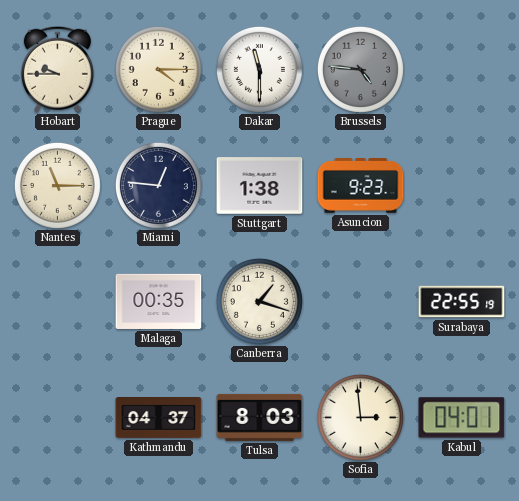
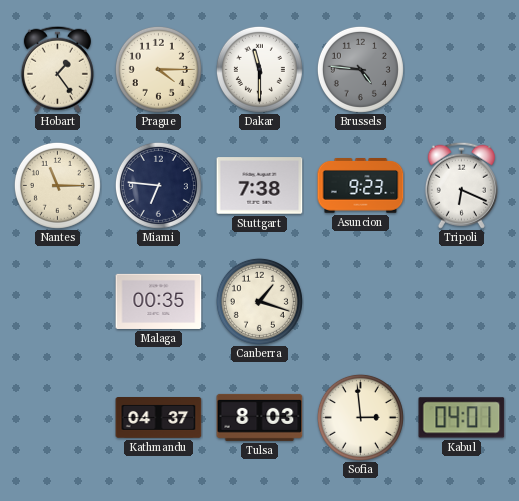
Hobart: 9:45 -> 1:24 (57, 69)
Miami: 12:46 -> 6:46 (158, 185)
Stuttgart: 1:38 -> 7:38 (260, 186)
Tripoli: none -> 6:19 (461, 185)
Surabaya: 22:55 -> none (462, 302)
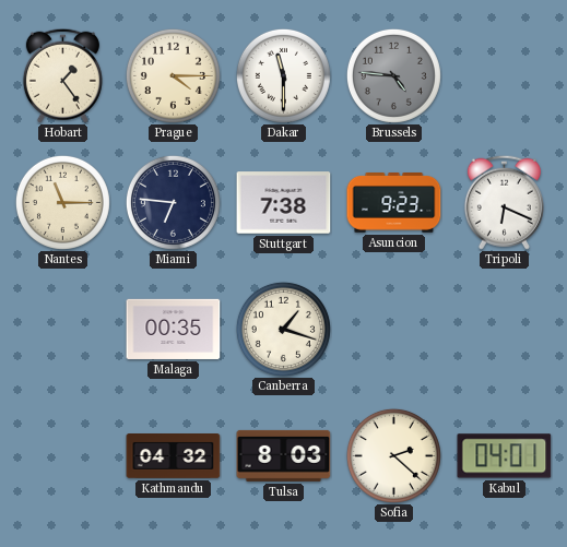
Kathmandu: 04:37 -> 04:32 (174, 456)
Sofia: 2:59 -> 2:22 (393, 455)
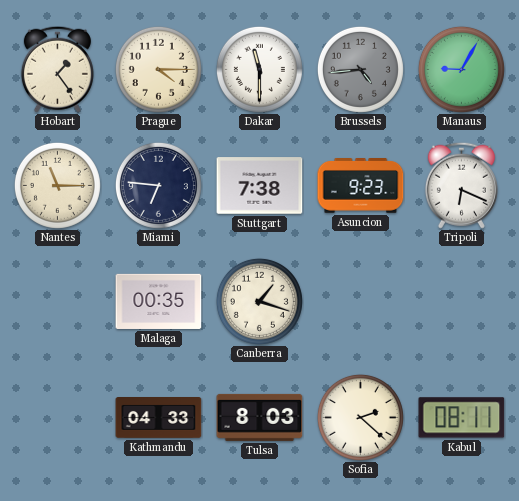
Brussels: 4:46 -> 4:44 (360, 69)
Manaus: none -> 9:05 (461, 69)
Kathmandu: 04:32 -> 04:33 (159, 418)
Kabul: 04:01 -> 08:11 (462, 418)
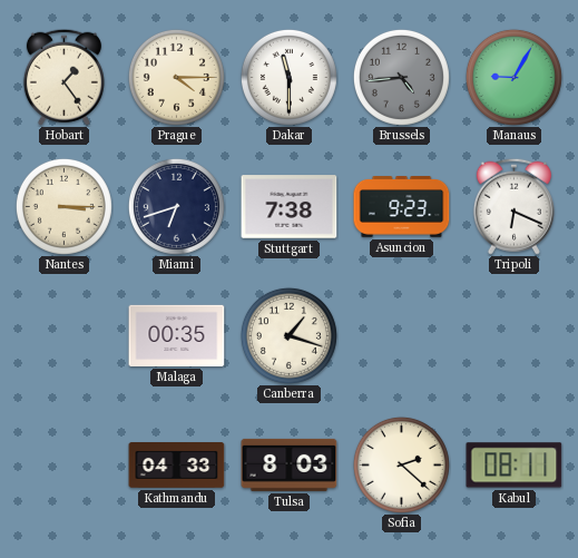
Nantes: 11:15 -> 3:15 (63, 206)
Miami: 6:46 -> 6:42 (176, 206)
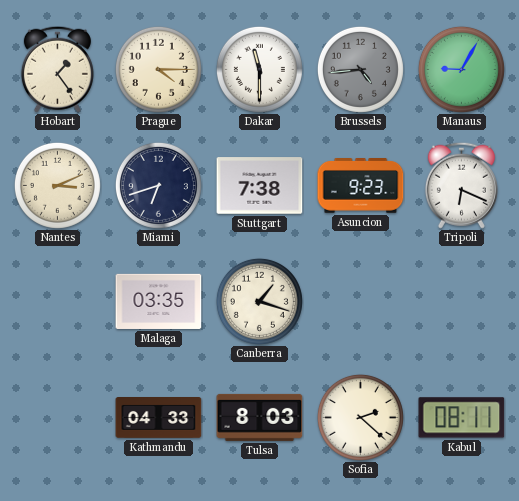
Nantes: 3:15 -> 3:11 (57, 185)
Malaga: 00:35 -> 03:35 (159, 301)
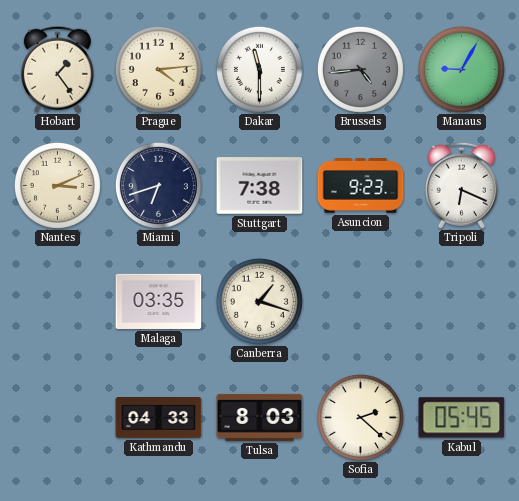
Prague: 4:15 -> 4:14 (158, 69)
Kabul: 08:11 -> 05:45 (462, 418)
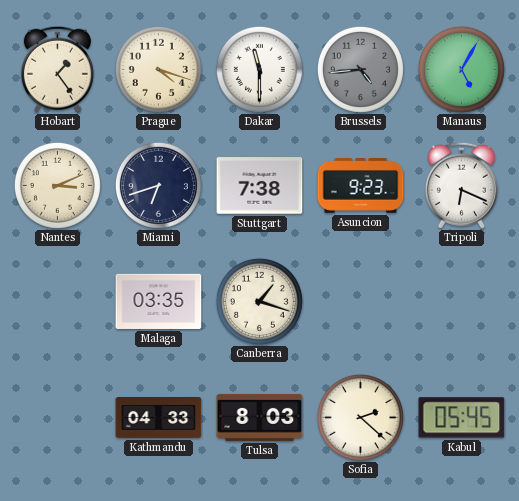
Prague: 4:14 -> 4:18 (158, 69)
Manaus: 9:05 -> 5:05 (461, 69)
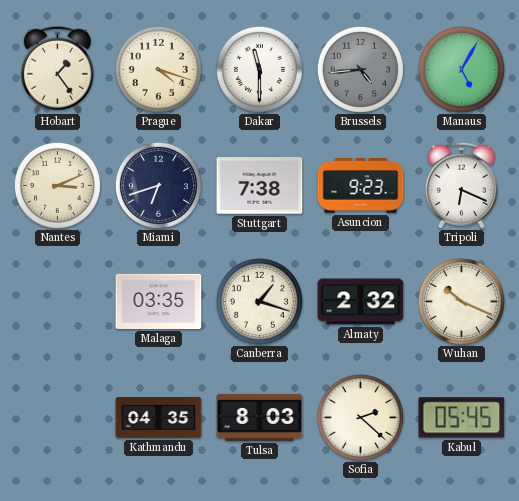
Almaty: none -> 2:32 (361, 302)
Wuhan: none -> 10:19 (461, 301)
Kathmandu: 04:33 -> 04:35 (159, 418)
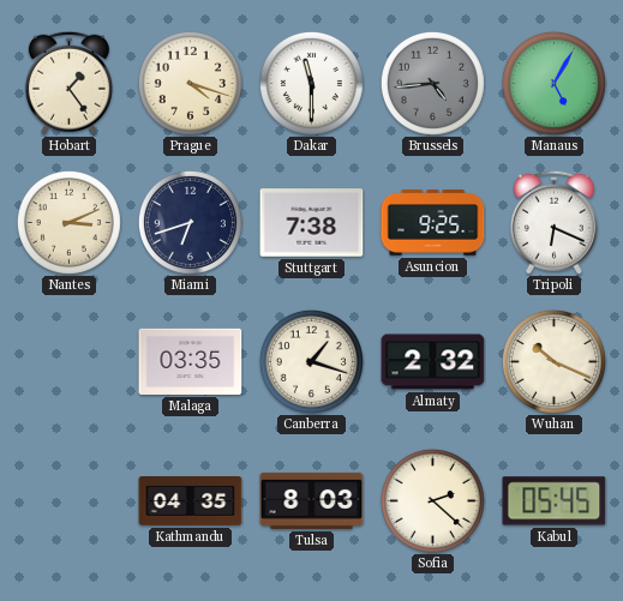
Asuncion: 9:23 -> 9:25 (433, 223)
